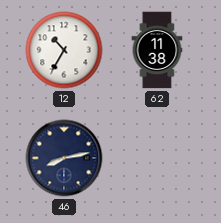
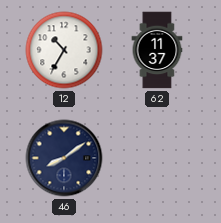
62: 11:38 -> 11:37 (157, 50)
46: 8:13 -> 8:09 (64, 158)
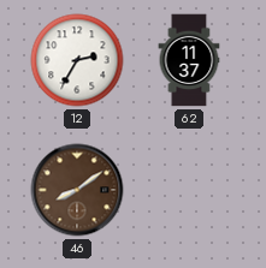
12: 10:35 -> 2:35 (77, 60)
46 dial: navy -> brown (77, 190)
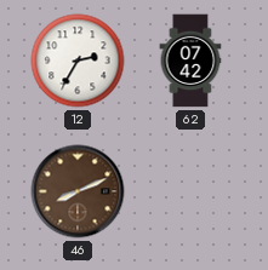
62: 11:37 -> 07:42 (190, 61)
46: 8:09 -> 8:11 (78, 191)
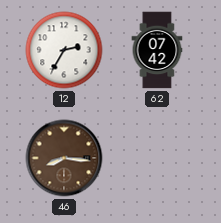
46: 8:11 -> 8:16 (64, 158)
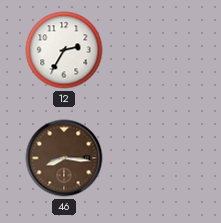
62: 07:42 -> none (157, 50)
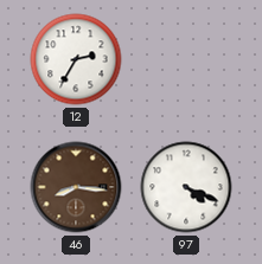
97: none -> 4:19 (186, 187)
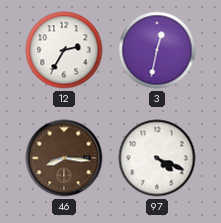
3: none -> 12:32 (157, 50)
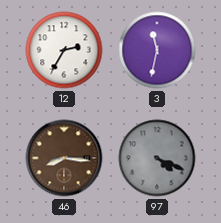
3: 12:32 -> 11:32 (157, 50)
97 dial: white -> grey (157, 158)
